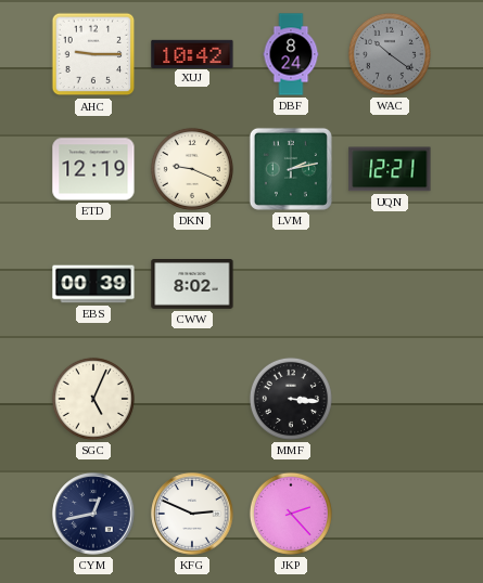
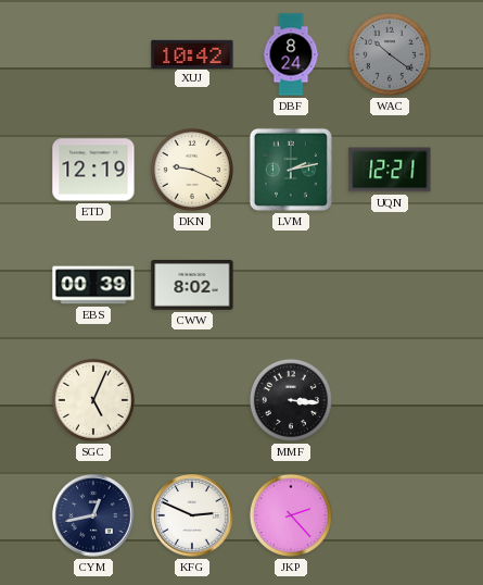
AHC: 9:15 -> none (93, 54)
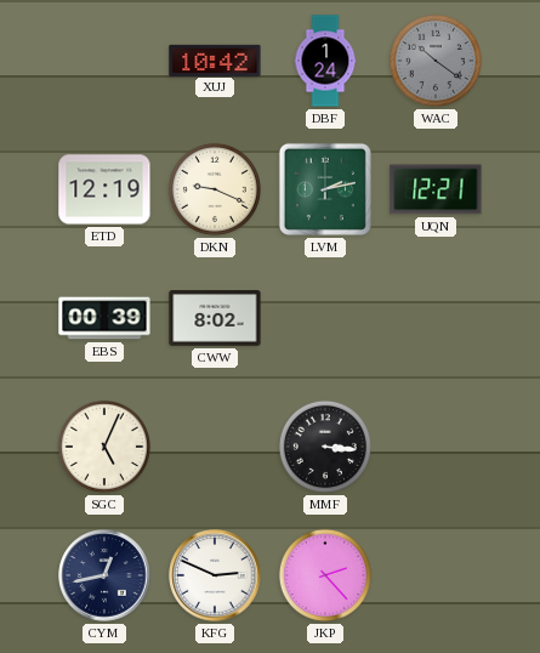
DBF: 8:24 -> 1:24 (325, 61)
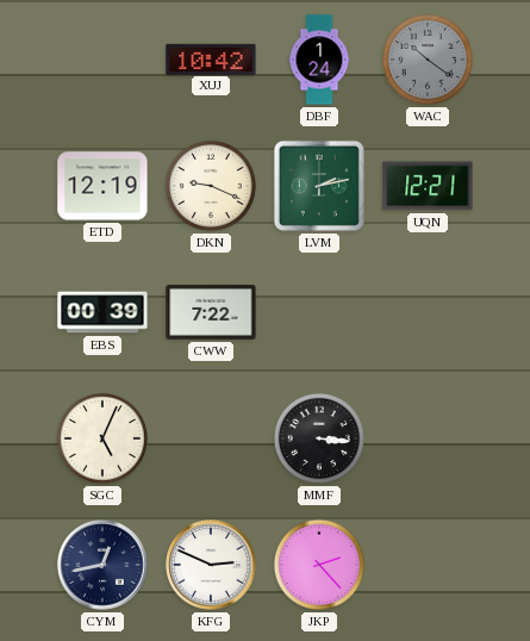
CWW: 8:02 -> 7:22 (211, 313)
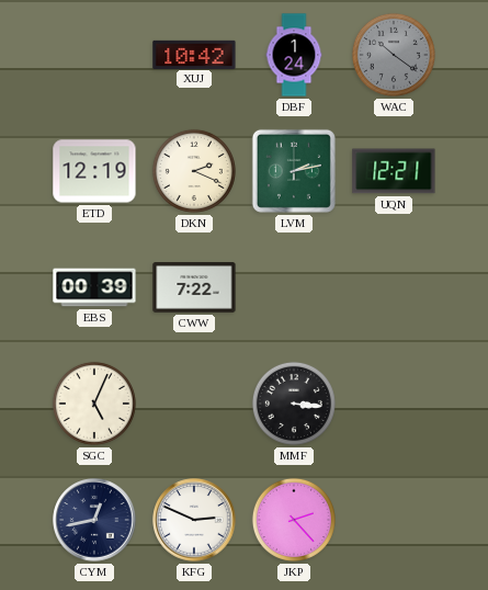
DKN: 9:19 -> 2:19 (194, 171)
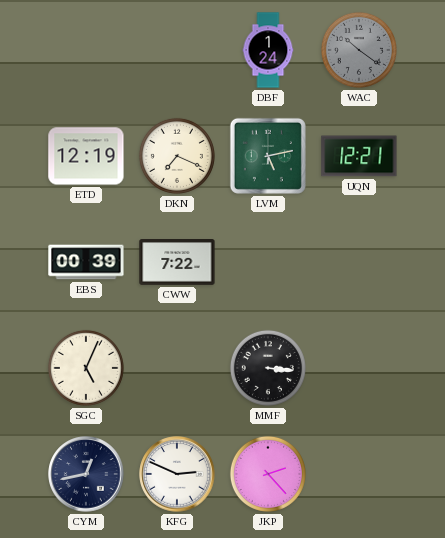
XUJ: 10:42 -> none (194, 54)
DKN: 2:19 -> 7:19 (177, 156)
LVM: 2:13 -> 5:13 (268, 156)
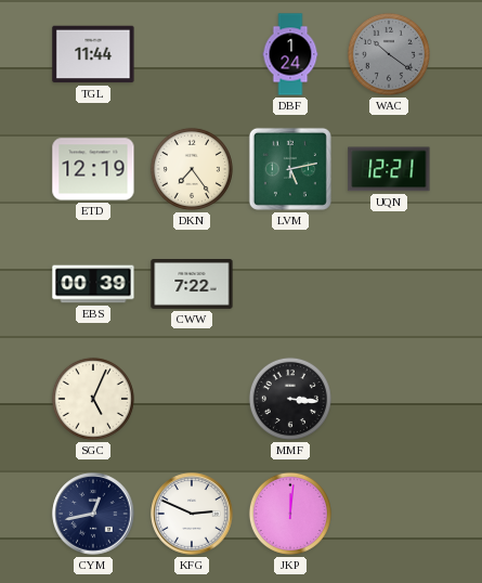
TGL: none -> 11:44 (93, 54)
DKN: 7:19 -> 7:24 (192, 169)
JKP: 2:23 -> 12:01 (290, 514)
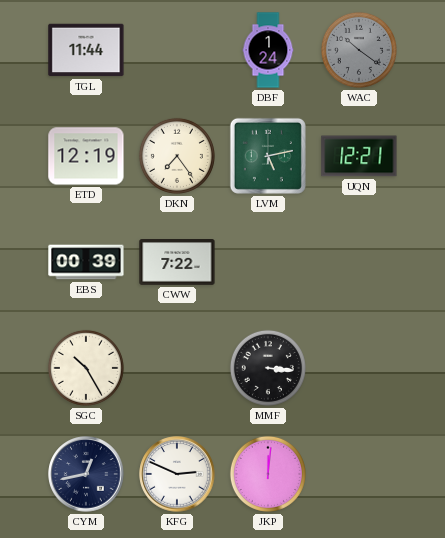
SGC: 5:04 -> 10:25 (86, 368)
